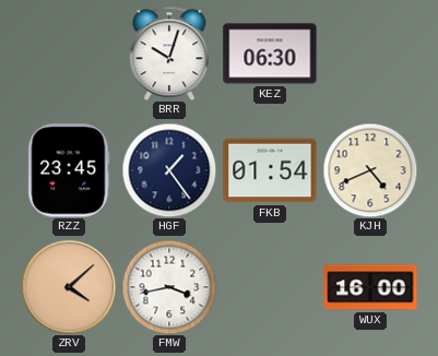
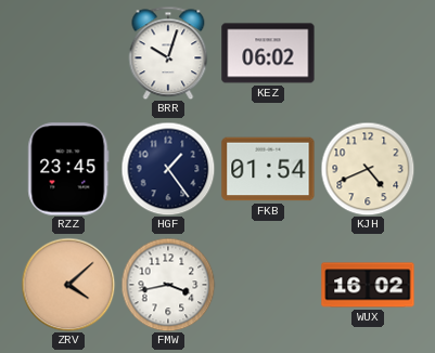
KEZ: 06:30 -> 06:02 (268, 53)
WUX: 16:00 -> 16:02 (368, 285)
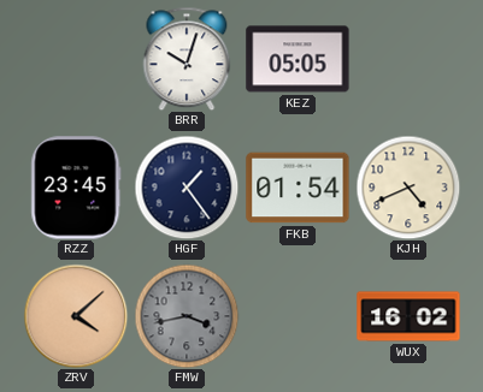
KEZ: 06:02 -> 05:05 (298, 59)
FMW dial: white -> grey (187, 316)
